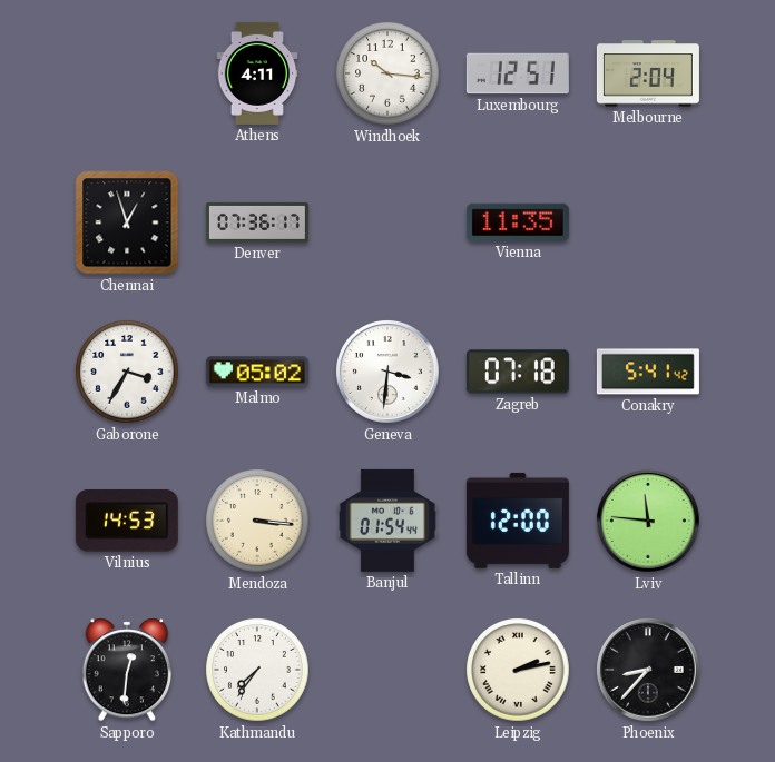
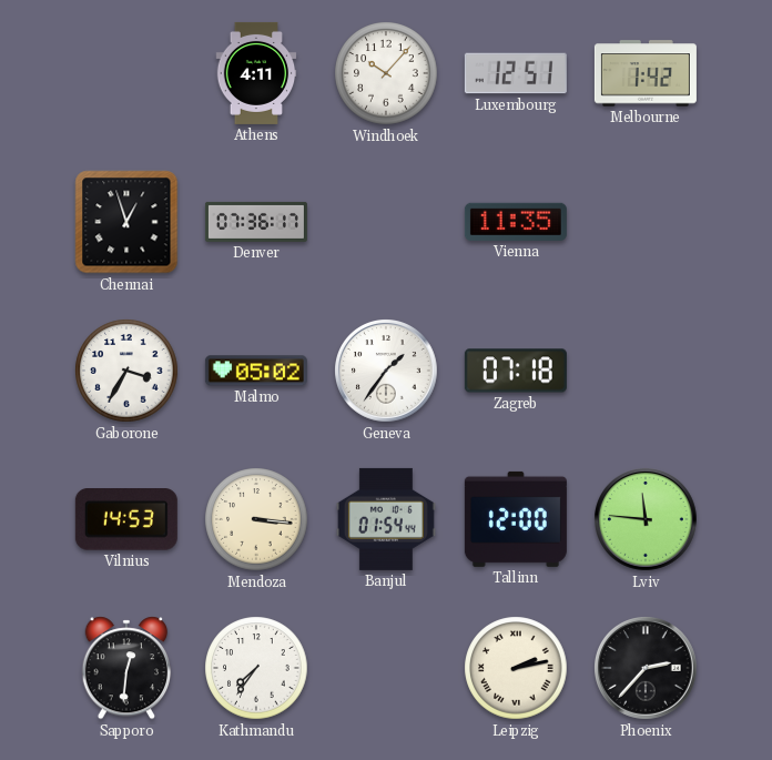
Windhoek: 10:16 -> 10:07 (386, 73)
Melbourne: 2:04 -> 1:42 (646, 73)
Geneva: 3:31 -> 1:36 (387, 372)
Conakry: 5:41 -> none (648, 372)
Phoenix: 8:37 -> 2:37 (647, 669)
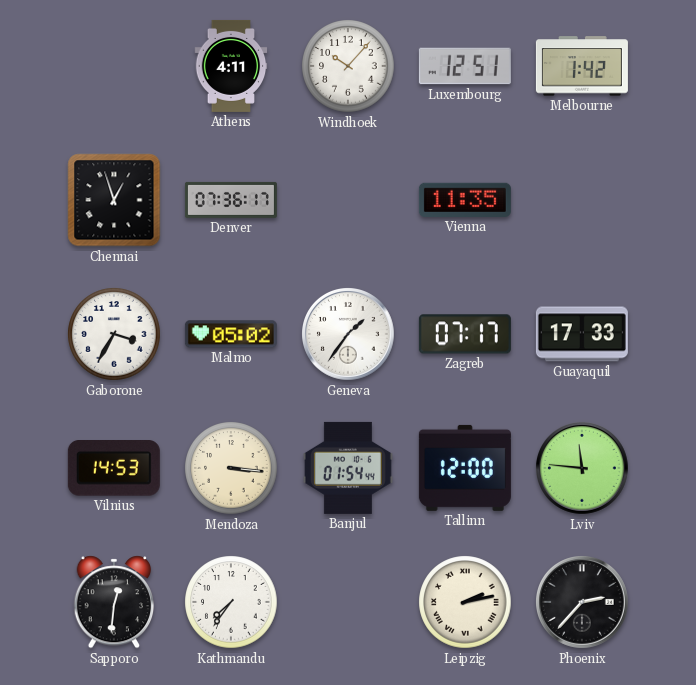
Zagreb: 07:18 -> 07:17 (465, 334)
Guayaquil: none -> 17:33 (582, 334)
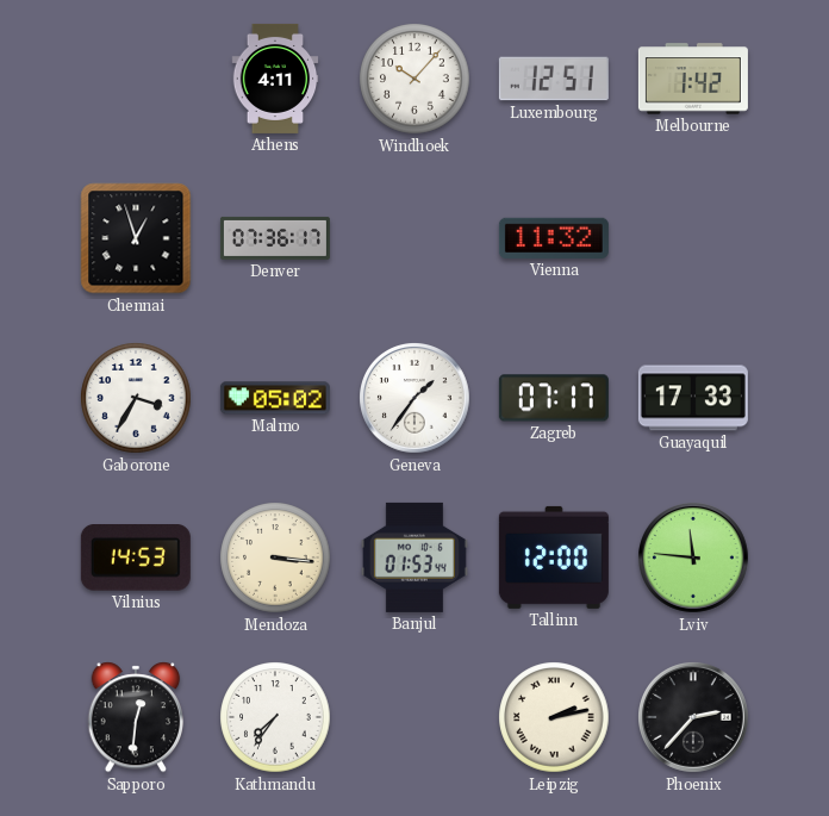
Vienna: 11:35 -> 11:32 (554, 238)
Banjul: 01:54 -> 01:53 (414, 558)
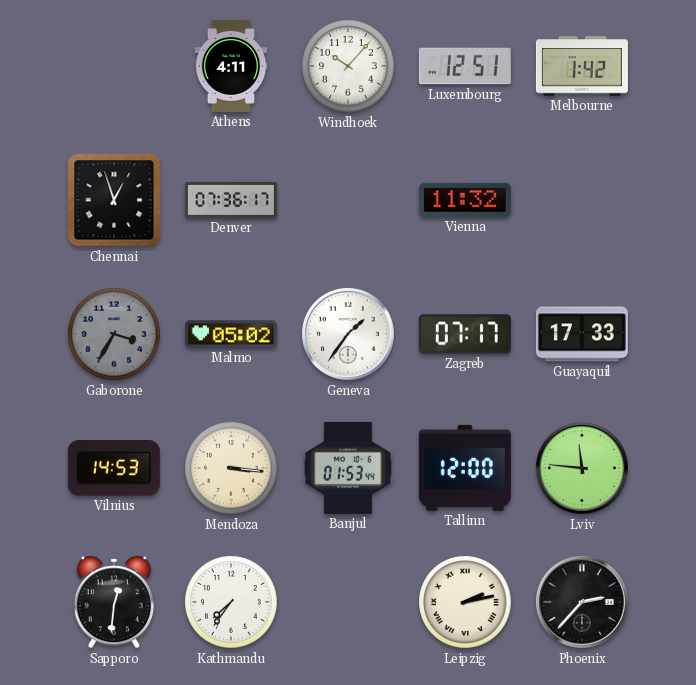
Gaborone dial: white -> grey (114, 334)
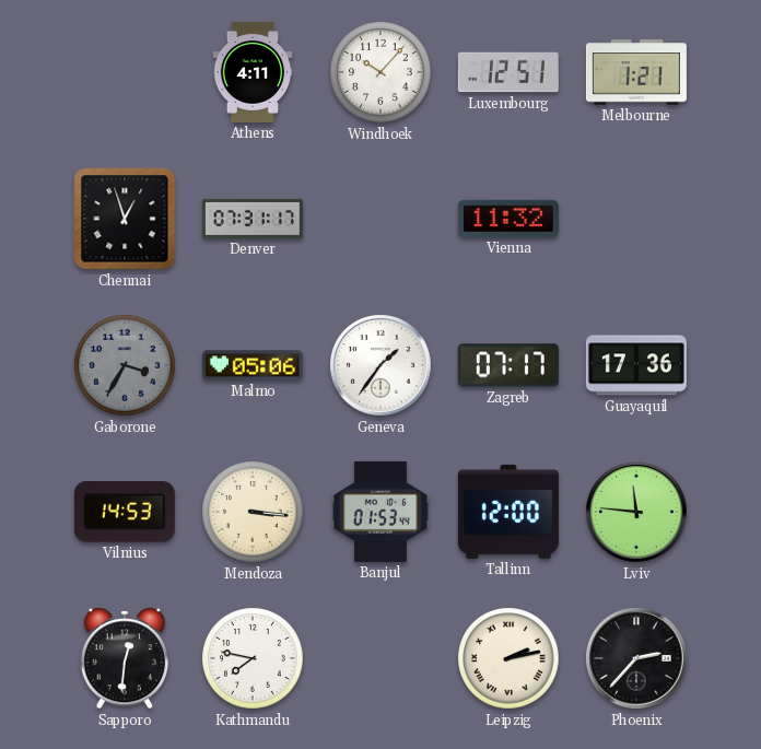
Melbourne: 1:42 -> 1:21 (636, 72)
Denver: 07:36 -> 07:31 (253, 219)
Malmo: 05:02 -> 05:06 (253, 365)
Guayaquil: 17:33 -> 17:36 (636, 365)
Kathmandu: 7:36 -> 7:47 (253, 658)
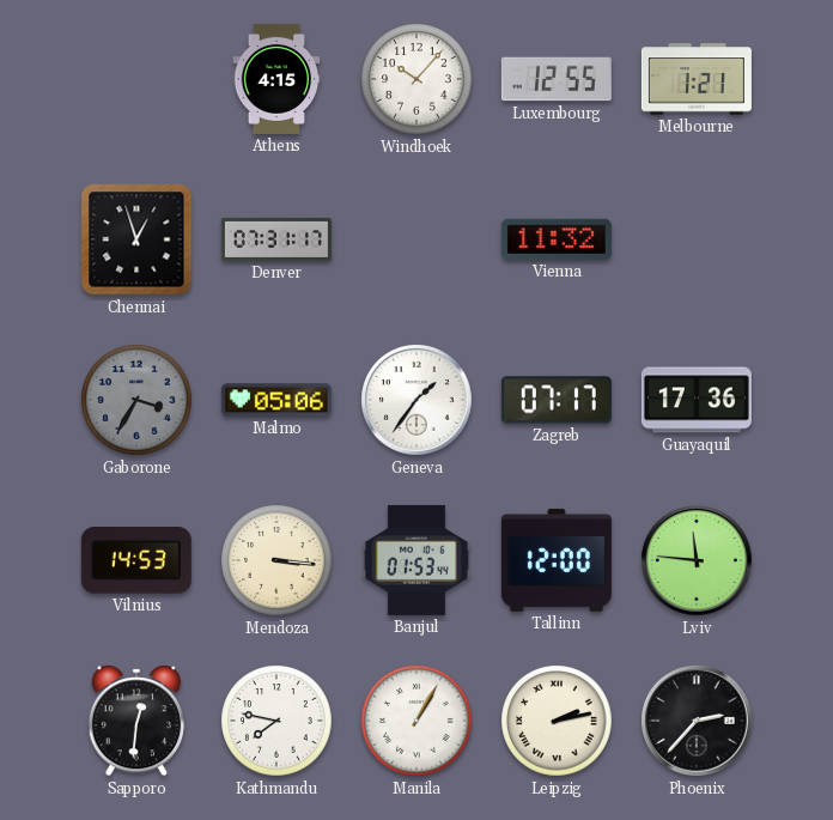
Athens: 4:11 -> 4:15 (276, 79)
Luxembourg: 12:51 -> 12:55 (557, 79)
Manila: none -> 1:05 (416, 721)
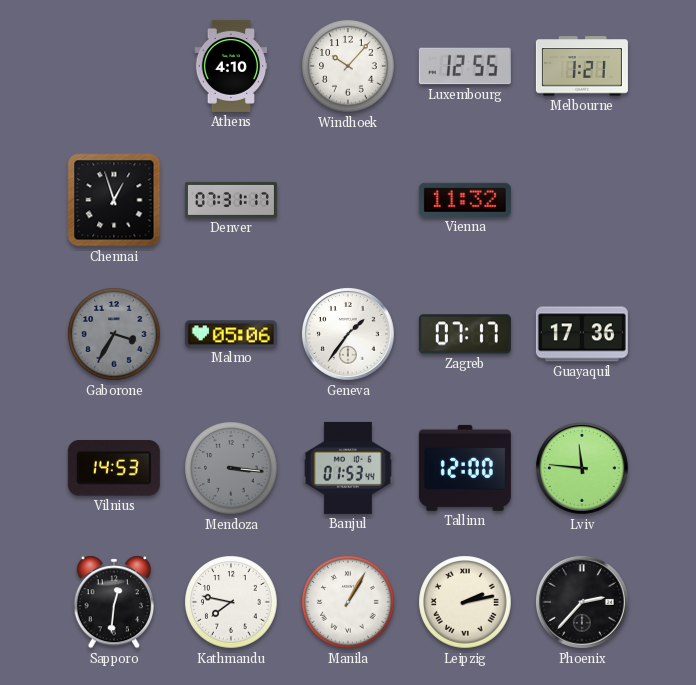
Athens: 4:15 -> 4:10 (231, 66)
Mendoza dial: cream -> grey (231, 468)
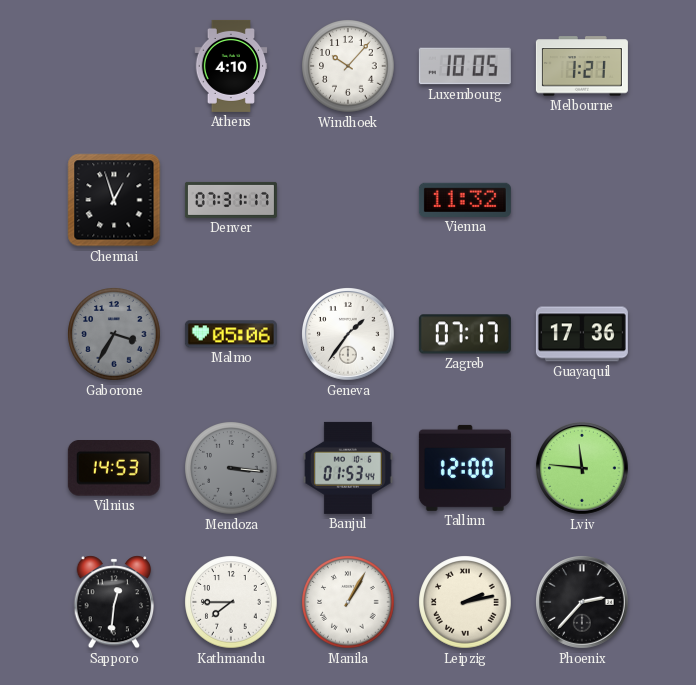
Luxembourg: 12:55 -> 10:05 (465, 66)
Kathmandu: 7:47 -> 7:45 (231, 602)
